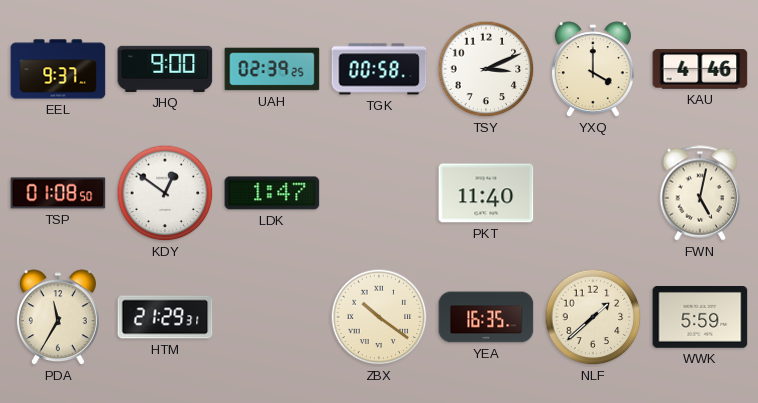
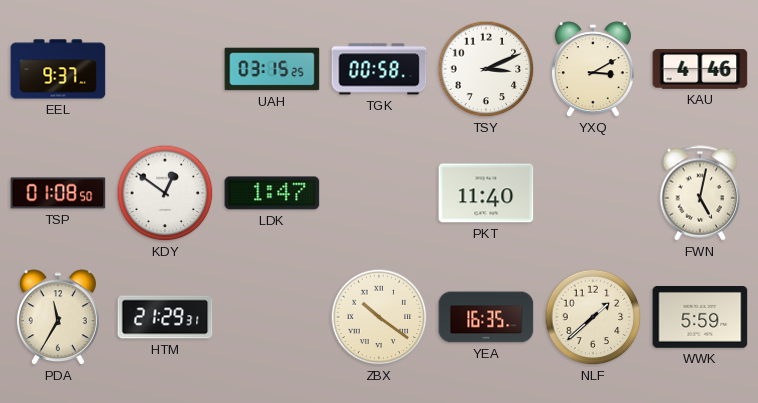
JHQ: 9:00 -> none (165, 69)
UAH: 02:39 -> 03:15 (272, 69)
YXQ: 4:00 -> 3:10 (593, 70)
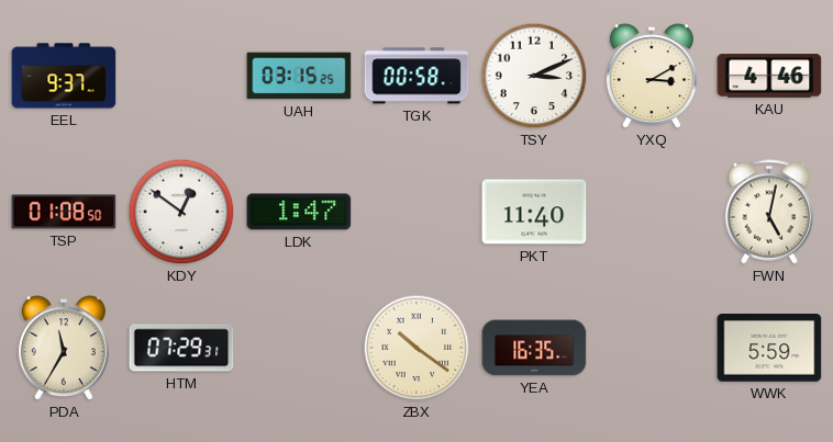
HTM: 21:29 -> 07:29 (181, 348)
NLF: 1:38 -> none (593, 317)
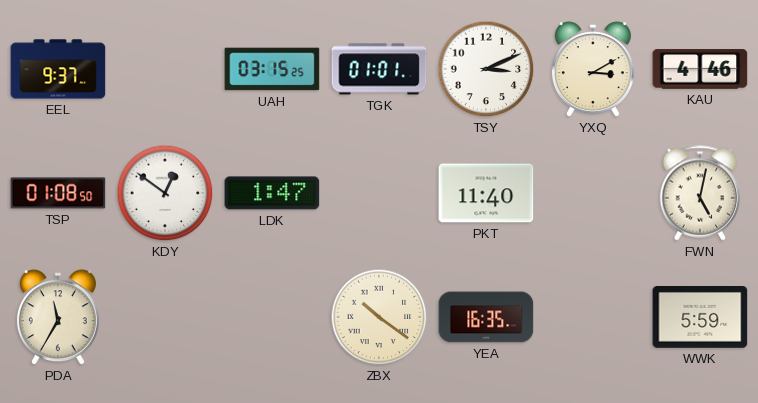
TGK: 00:58 -> 01:01 (379, 69)
HTM: 07:29 -> none (181, 348)
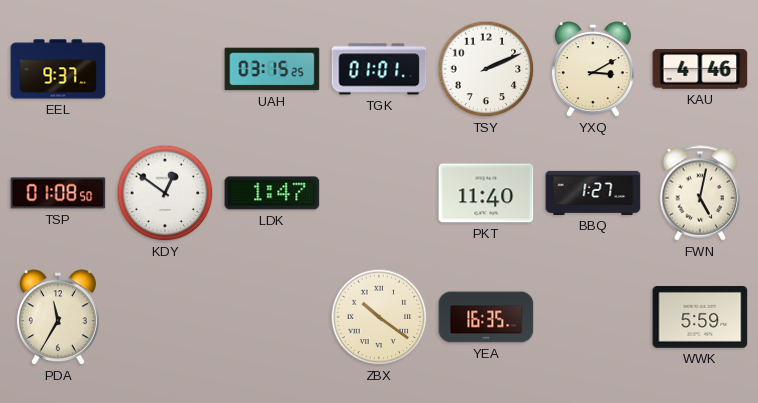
TSY: 3:11 -> 2:11 (486, 69)
BBQ: none -> 1:27 (593, 193)
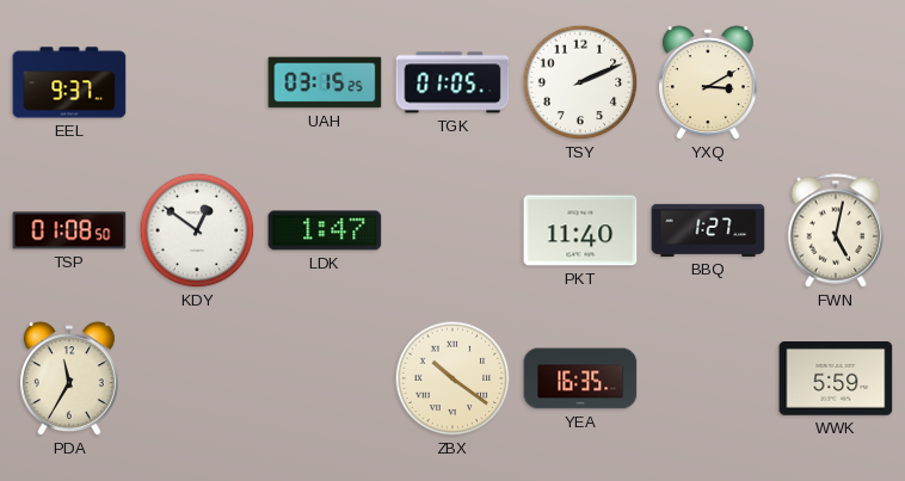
TGK: 01:01 -> 01:05 (452, 82)
KAU: 4:46 -> none (700, 69)
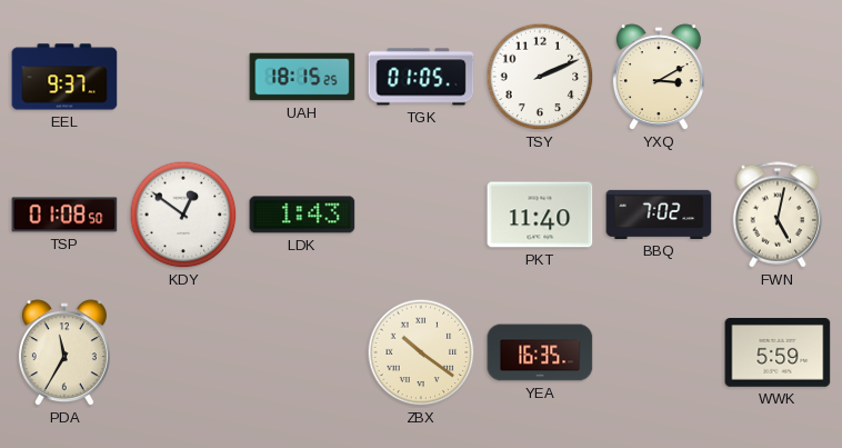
UAH: 03:15 -> 18:15 (302, 77)
LDK: 1:47 -> 1:43 (302, 215)
BBQ: 1:27 -> 7:02 (659, 215)
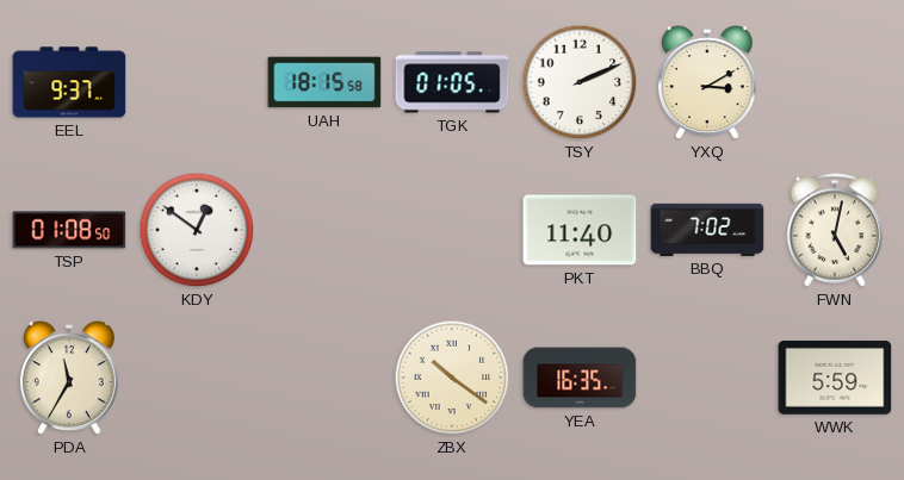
UAH: 18:15:25 -> 18:15:58 (324, 82)
LDK: 1:43 -> none (302, 215)
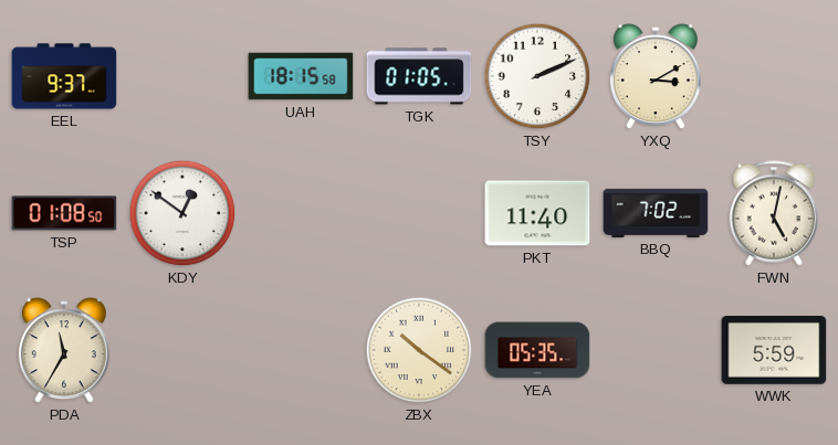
YEA: 16:35 -> 05:35 (537, 350)
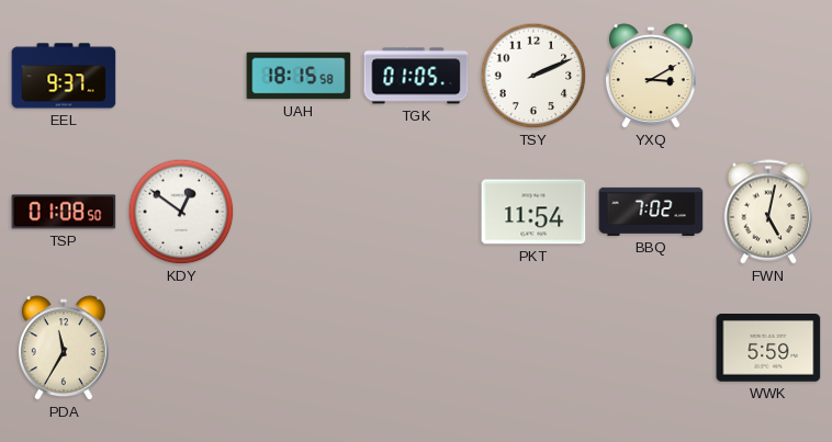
PKT: 11:40 -> 11:54 (533, 212)
ZBX: 10:21 -> none (419, 350)
YEA: 05:35 -> none (537, 350)
